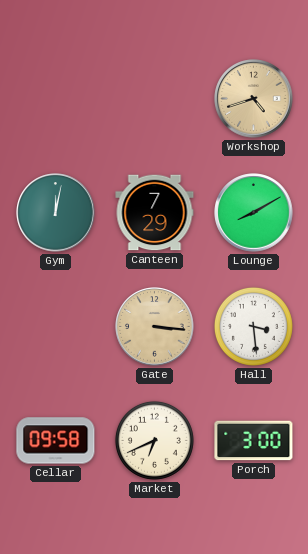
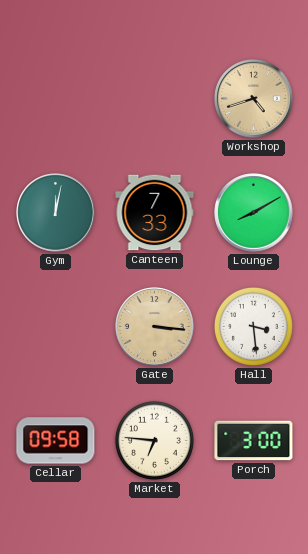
Canteen: 7:29 -> 7:33 (155, 213)
Market: 6:41 -> 6:46 (154, 440)
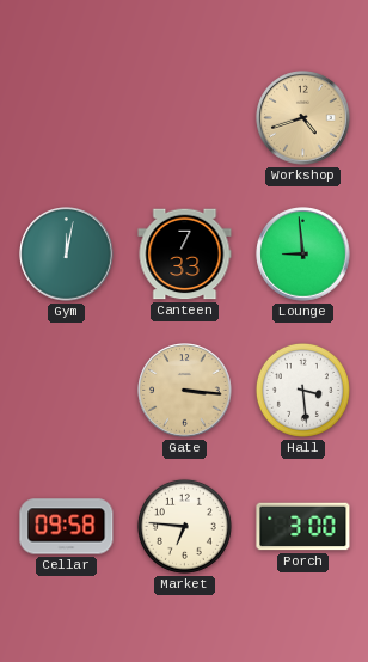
Lounge: 8:10 -> 8:59 (303, 255)
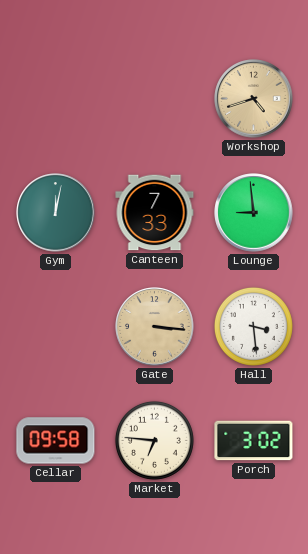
Porch: 3:00 -> 3:02 (254, 441)
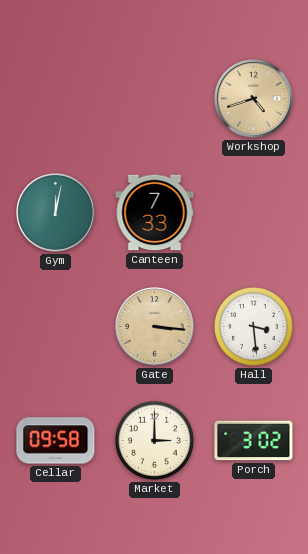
Lounge: 8:59 -> none (254, 213)
Market: 6:46 -> 3:00 (154, 440)
